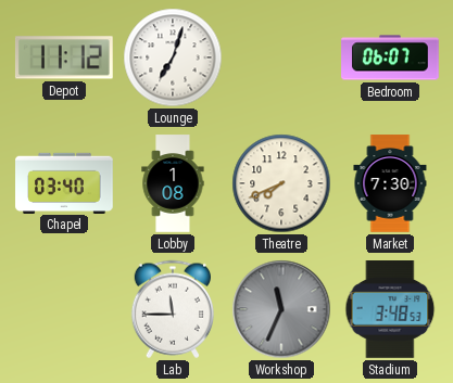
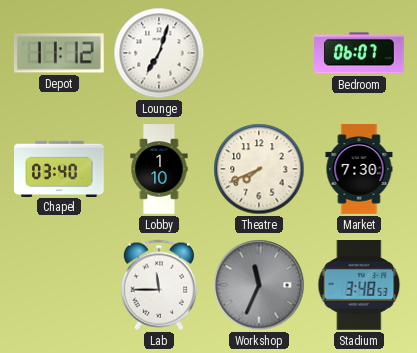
Lobby: 1:08 -> 1:10 (159, 169)
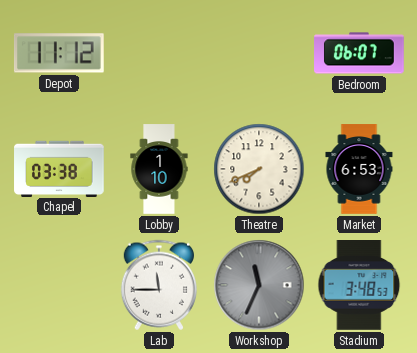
Lounge: 7:03 -> none (159, 53)
Chapel: 03:40 -> 03:38 (59, 168)
Market: 7:30 -> 6:53 (359, 169)
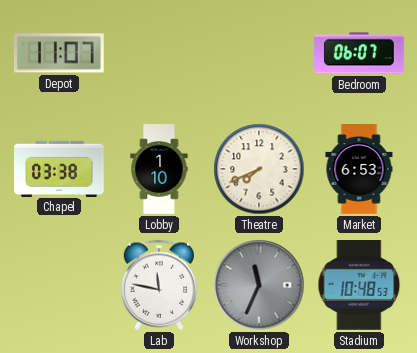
Depot: 11:12 -> 11:07 (59, 53)
Lab: 11:45 -> 11:47 (158, 285)
Stadium: 3:48 -> 10:48 (359, 286)
